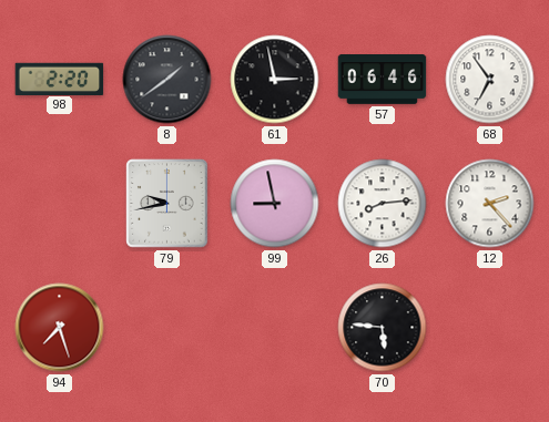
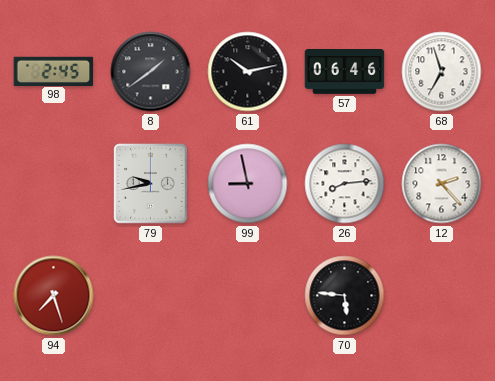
98: 2:20 -> 2:45 (54, 71)
61: 2:58 -> 10:13 (248, 72)
68: 6:54 -> 6:57 (442, 72)
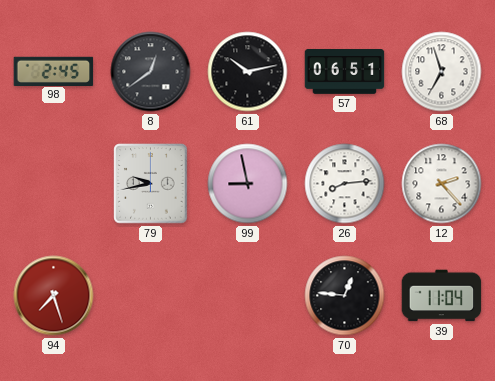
8: 1:39 -> 12:39 (151, 72)
57: 06:46 -> 06:51 (345, 72)
70: 5:46 -> 12:46 (345, 296)
39: none -> 11:04 (442, 296)
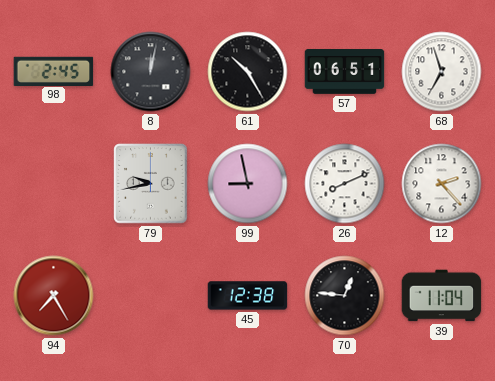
8: 12:39 -> 12:02 (151, 72)
61: 10:13 -> 10:25 (248, 72)
26: 8:14 -> 8:11 (345, 184)
94: 7:27 -> 7:25 (54, 296)
45: none -> 12:38 (248, 296)
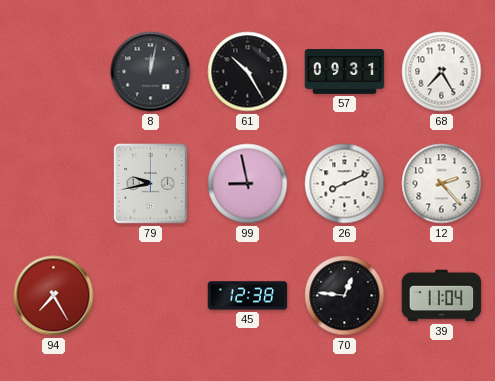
98: 2:45 -> none (54, 71)
57: 06:51 -> 09:31 (345, 72)
68: 6:57 -> 7:25 (442, 72)
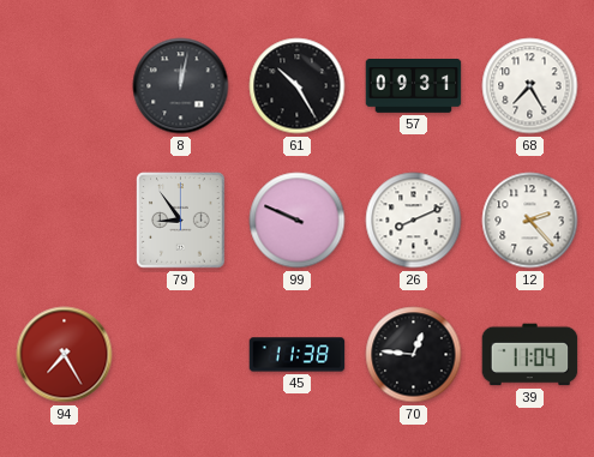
79: 9:43 -> 8:54 (181, 221)
99: 8:58 -> 9:49 (298, 221)
45: 12:38 -> 11:38 (298, 355)
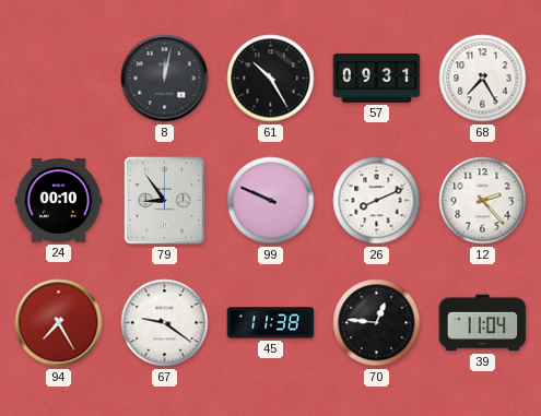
24: none -> 00:10 (59, 201)
67: none -> 9:21 (165, 323)
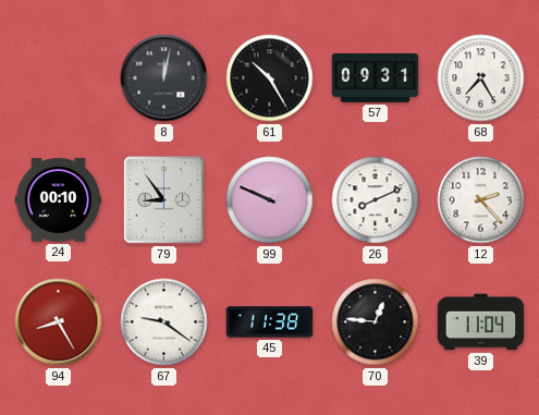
94: 7:25 -> 8:25 (59, 322)
